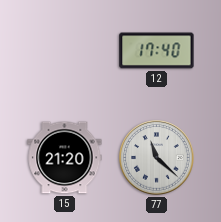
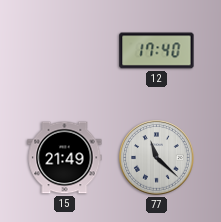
15: 21:20 -> 21:49 (65, 158)
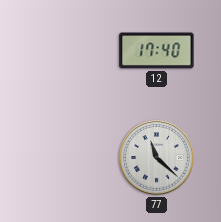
15: 21:49 -> none (65, 158)
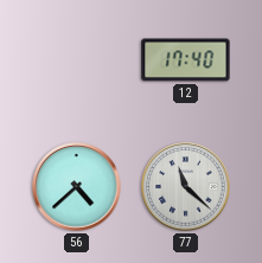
56: none -> 4:38 (77, 187)
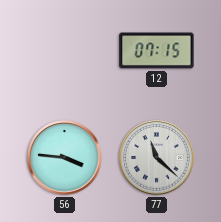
12: 17:40 -> 07:15 (157, 51)
56: 4:38 -> 3:46 (65, 158)
